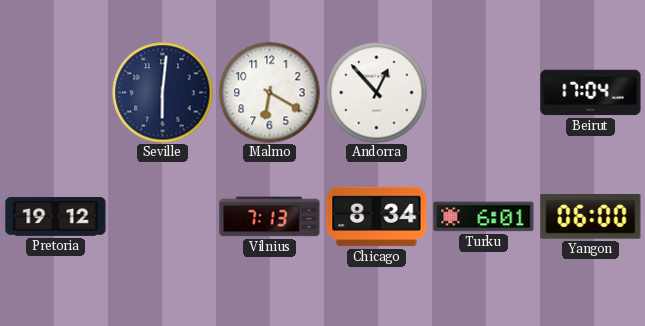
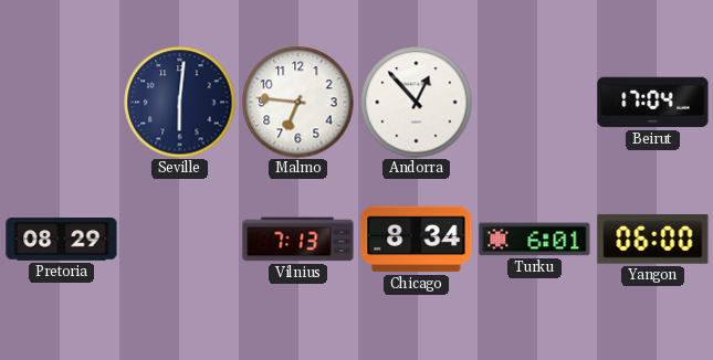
Malmo: 6:20 -> 6:46 (298, 103)
Pretoria: 19:12 -> 08:29 (62, 240)
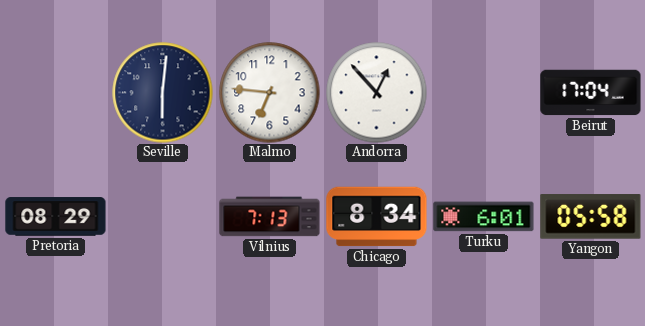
Yangon: 06:00 -> 05:58 (591, 217)
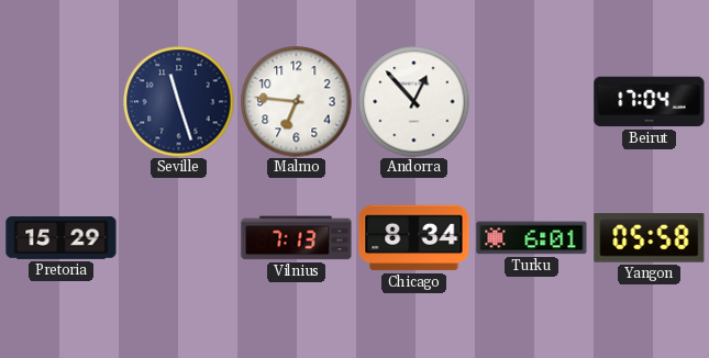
Seville: 6:01 -> 11:27 (179, 102)
Pretoria: 08:29 -> 15:29 (62, 238)
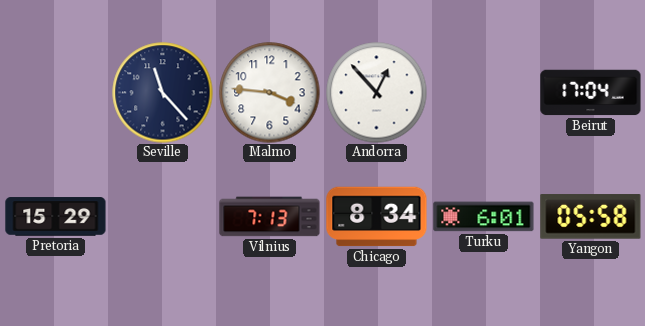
Seville: 11:27 -> 11:23 (163, 93)
Malmo: 6:46 -> 3:46 (270, 93)
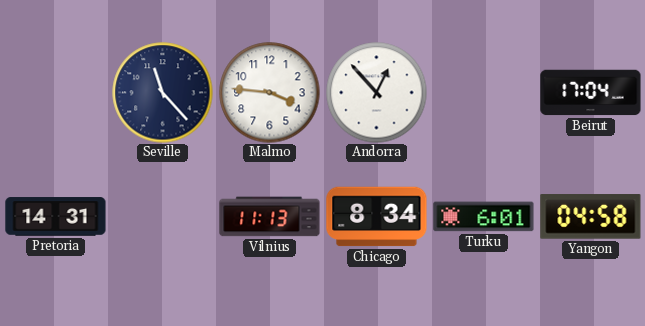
Pretoria: 15:29 -> 14:31 (56, 217)
Vilnius: 7:13 -> 11:13 (270, 217)
Yangon: 05:58 -> 04:58 (591, 217)
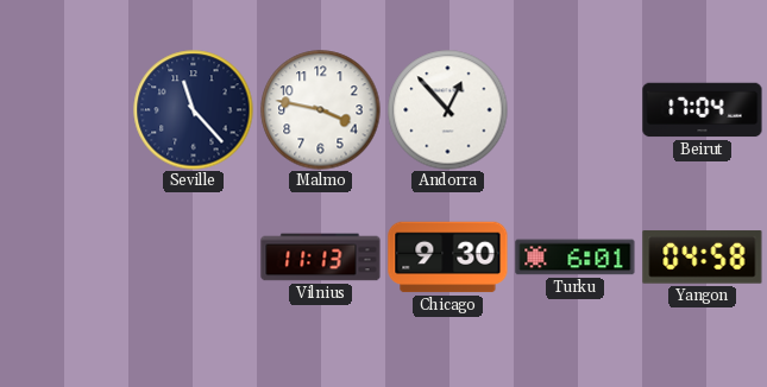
Malmo: 3:46 -> 3:47 (321, 110)
Pretoria: 14:31 -> none (56, 217)
Chicago: 8:34 -> 9:30 (448, 258)
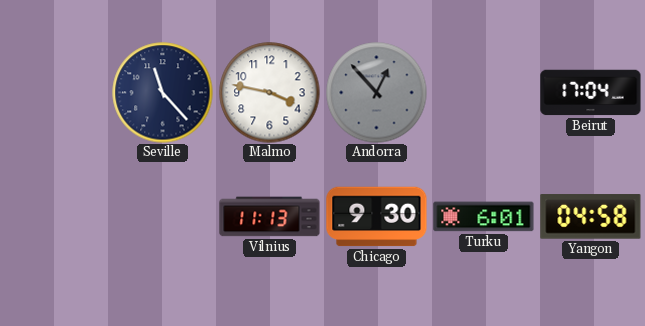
Andorra dial: white -> grey (377, 93)
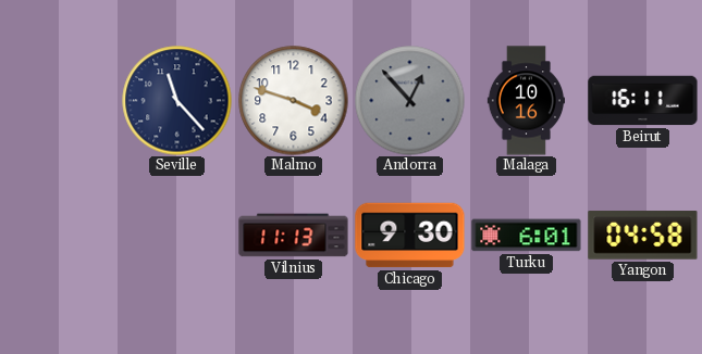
Malmo: 3:47 -> 3:48 (294, 101)
Malaga: none -> 10:16 (526, 101)
Beirut: 17:04 -> 16:11 (643, 101)
